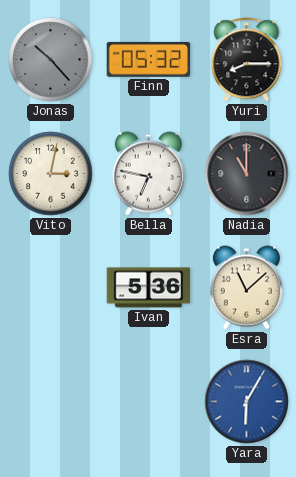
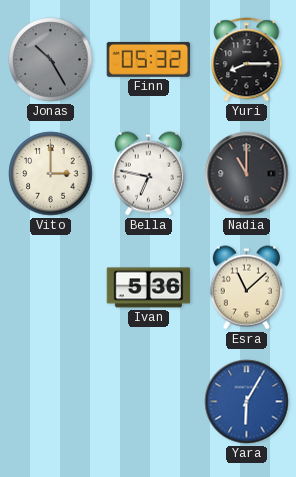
Jonas: 10:23 -> 10:25 (51, 60)
Vito: 3:02 -> 3:00 (51, 174)
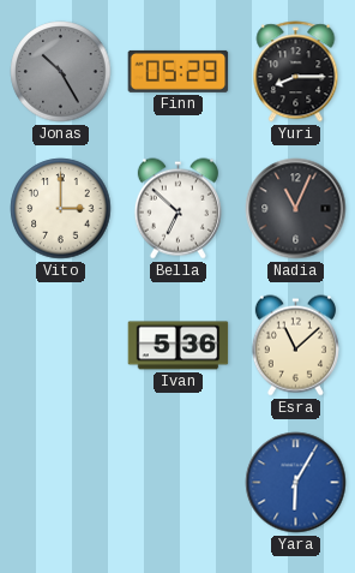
Finn: 05:32 -> 05:29 (179, 71)
Bella: 6:47 -> 6:52 (177, 209)
Nadia: 11:00 -> 11:04 (296, 209)
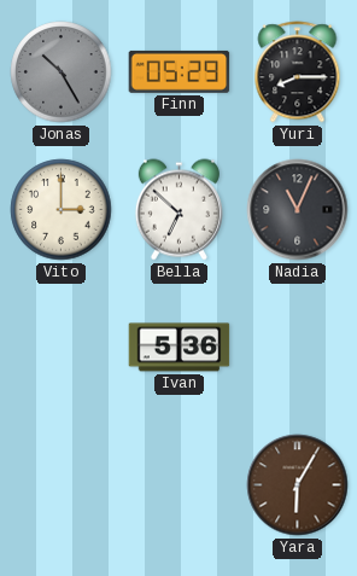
Esra: 11:08 -> none (295, 346)
Yara dial: blue -> brown (298, 485)
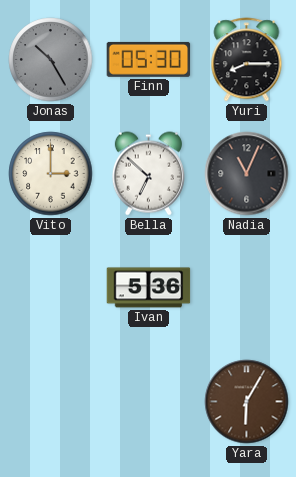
Finn: 05:29 -> 05:30 (149, 59)
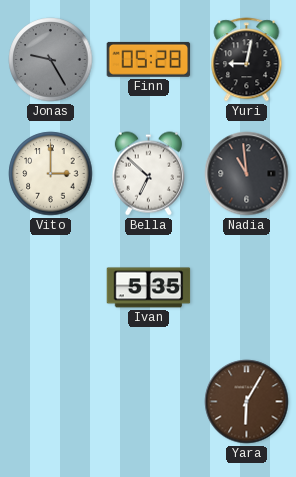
Jonas: 10:25 -> 9:25 (51, 60)
Finn: 05:30 -> 05:28 (149, 59)
Yuri: 8:15 -> 9:02 (247, 60)
Nadia: 11:04 -> 10:59 (247, 174)
Ivan: 5:36 -> 5:35 (149, 288)
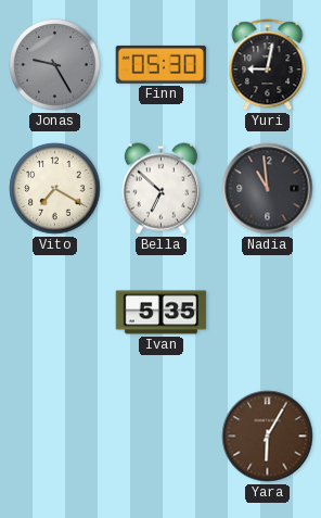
Finn: 05:28 -> 05:30 (162, 64)
Vito: 3:00 -> 7:20 (55, 189)
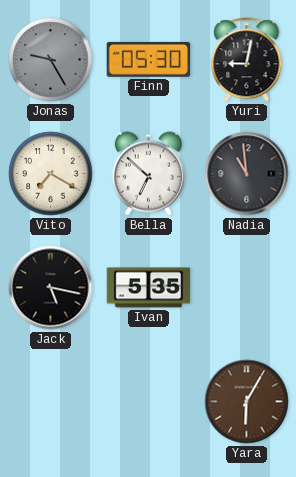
Jack: none -> 5:17 (51, 288)
